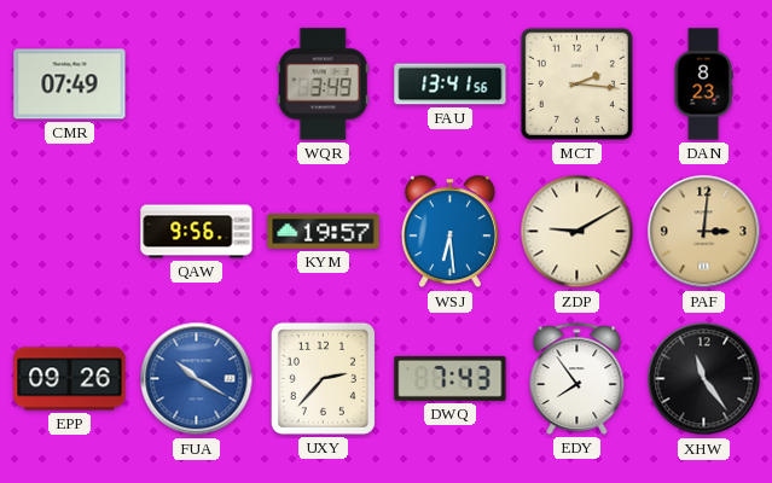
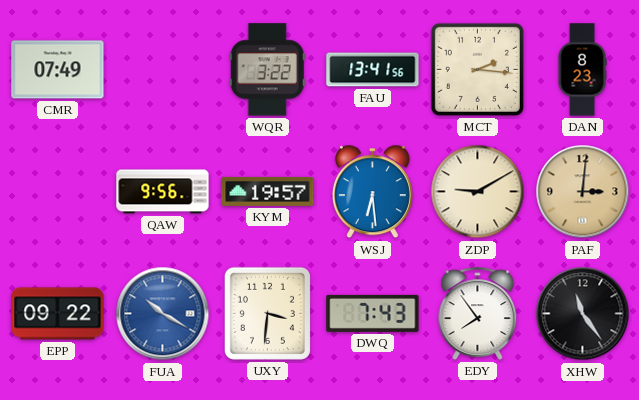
WQR: 3:49 -> 3:22 (267, 70)
EPP: 09:26 -> 09:22 (58, 314)
UXY: 2:37 -> 3:31 (267, 313)
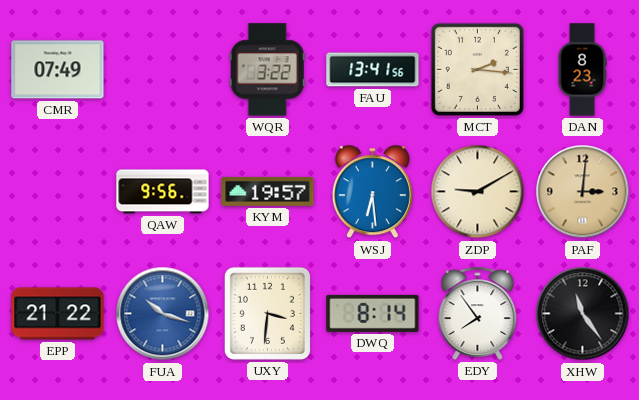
EPP: 09:22 -> 21:22 (58, 314)
FUA: 10:20 -> 10:18 (163, 314)
DWQ: 7:43 -> 8:14 (373, 313)
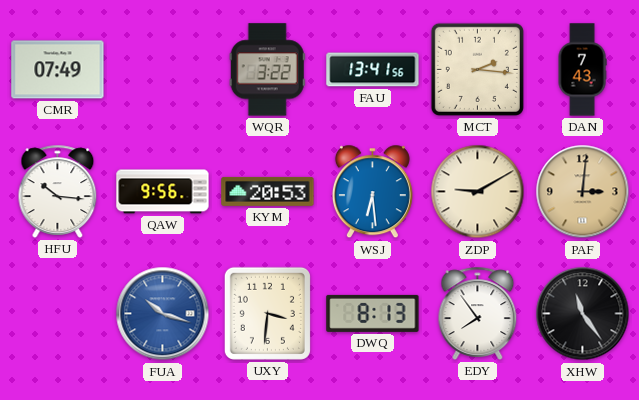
DAN: 8:23 -> 7:43 (582, 70)
HFU: none -> 10:16 (58, 191)
KYM: 19:57 -> 20:53 (268, 191)
EPP: 21:22 -> none (58, 314)
DWQ: 8:14 -> 8:13 (373, 313)
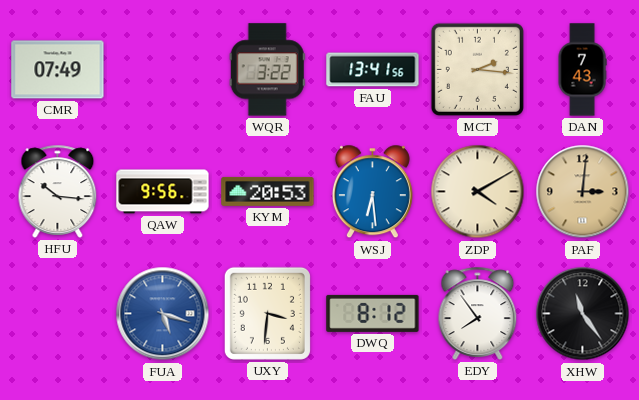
ZDP: 9:10 -> 4:10 (478, 192)
FUA: 10:18 -> 5:18 (163, 314)
DWQ: 8:13 -> 8:12 (373, 313)
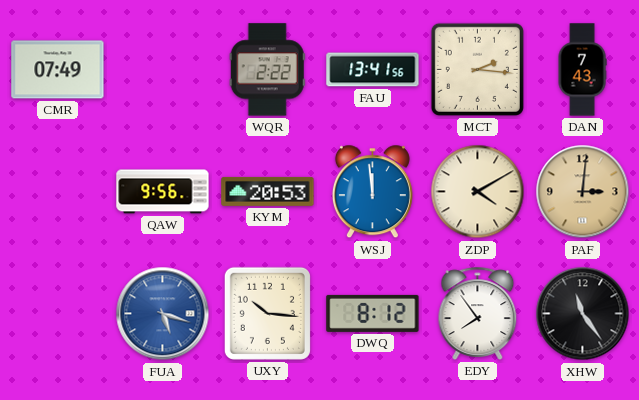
WQR: 3:22 -> 2:22 (267, 70)
HFU: 10:16 -> none (58, 191)
WSJ: 6:29 -> 11:59 (372, 192)
UXY: 3:31 -> 10:16 (267, 313)
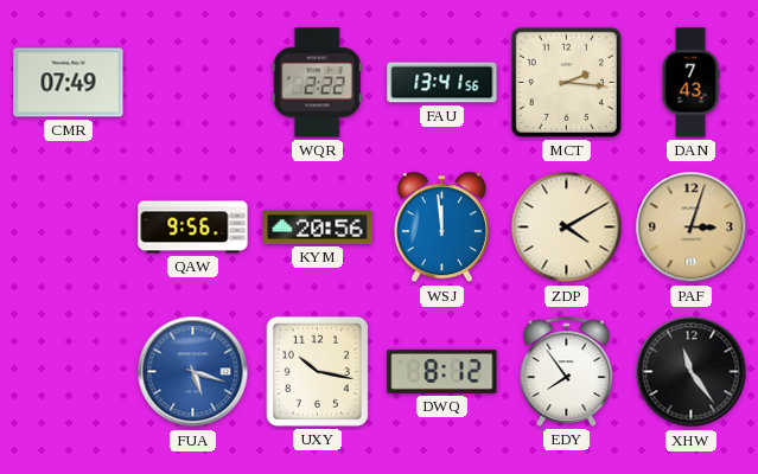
KYM: 20:53 -> 20:56 (318, 226)
PAF: 3:01 -> 3:03 (692, 228)
UXY: 10:16 -> 10:17 (317, 371)
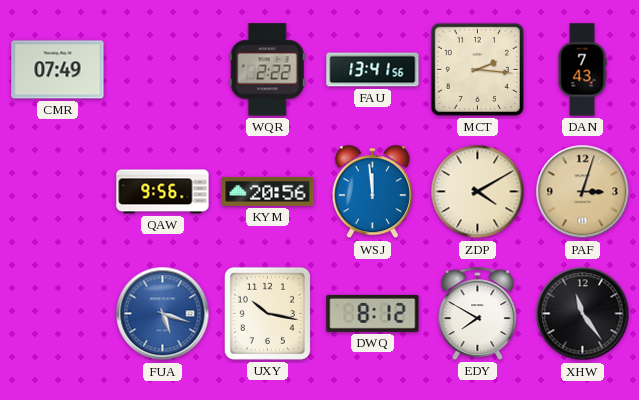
EDY: 7:54 -> 7:50 (478, 313)
